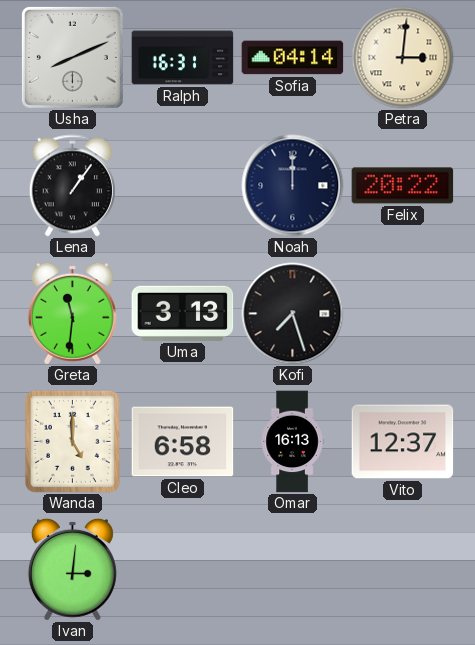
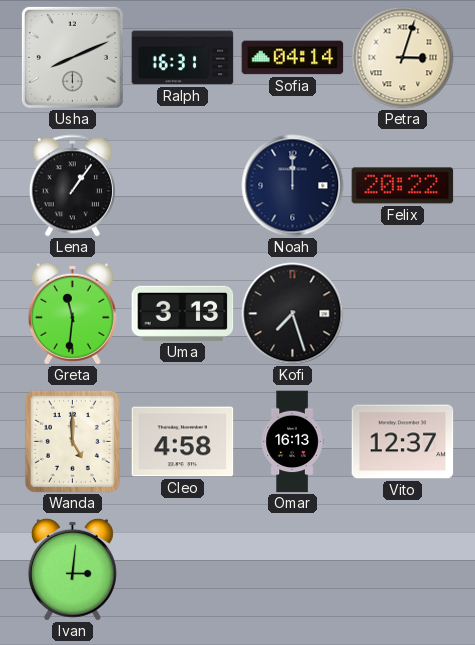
Petra: 3:01 -> 3:03 (403, 58)
Cleo: 6:58 -> 4:58 (183, 442)
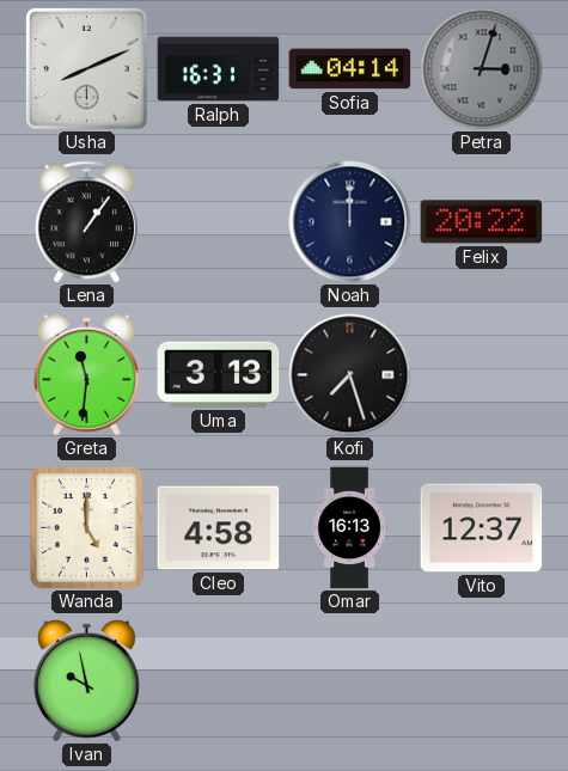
Petra dial: cream -> grey (482, 69)
Ivan: 3:01 -> 9:58 (86, 680)
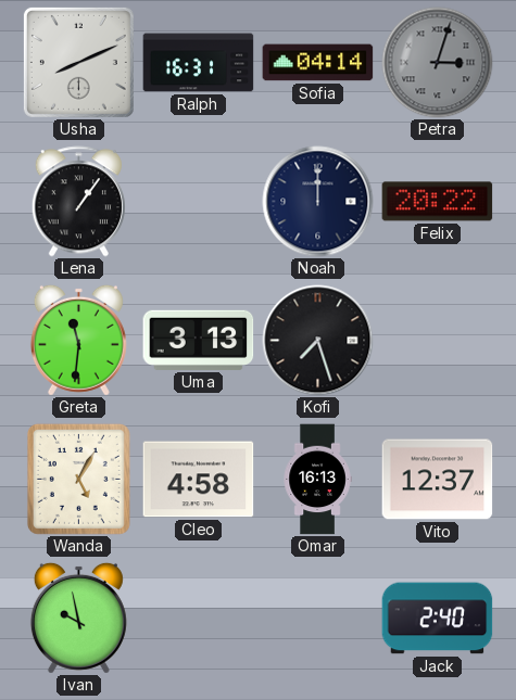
Wanda: 5:00 -> 5:05 (78, 479)
Jack: none -> 2:40 (438, 619)
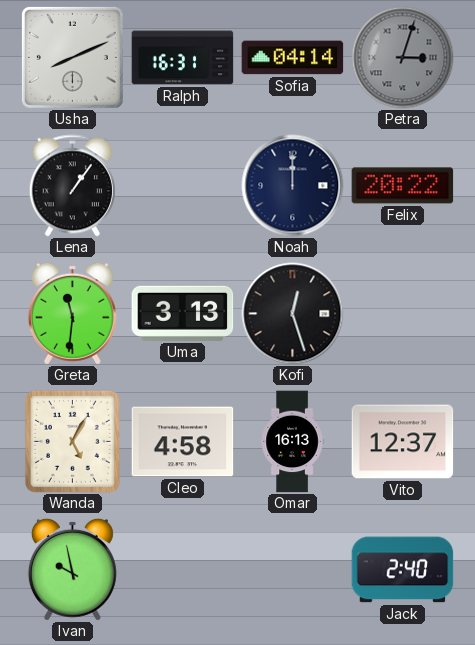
Kofi: 7:27 -> 12:27 (293, 314)
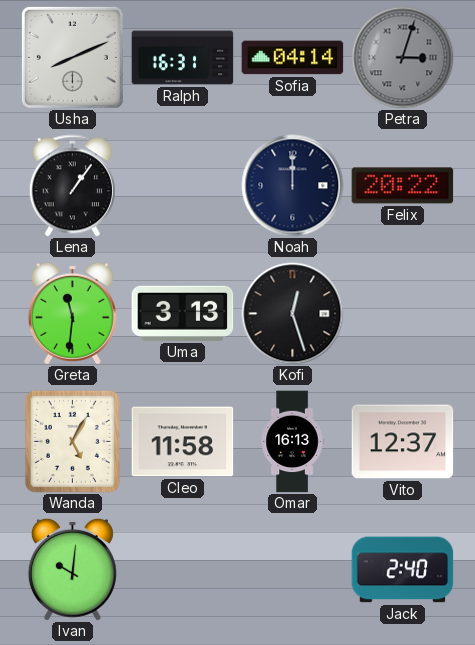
Cleo: 4:58 -> 11:58 (183, 442)
Ivan: 9:58 -> 10:01 (72, 569)
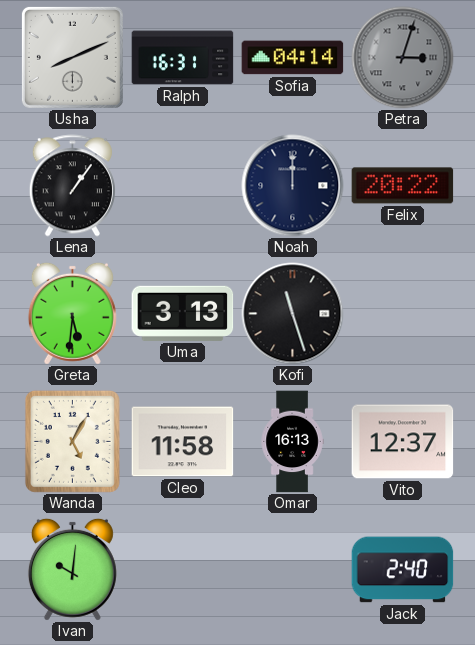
Greta: 11:31 -> 5:31 (72, 313)
Kofi: 12:27 -> 11:27 (293, 314)
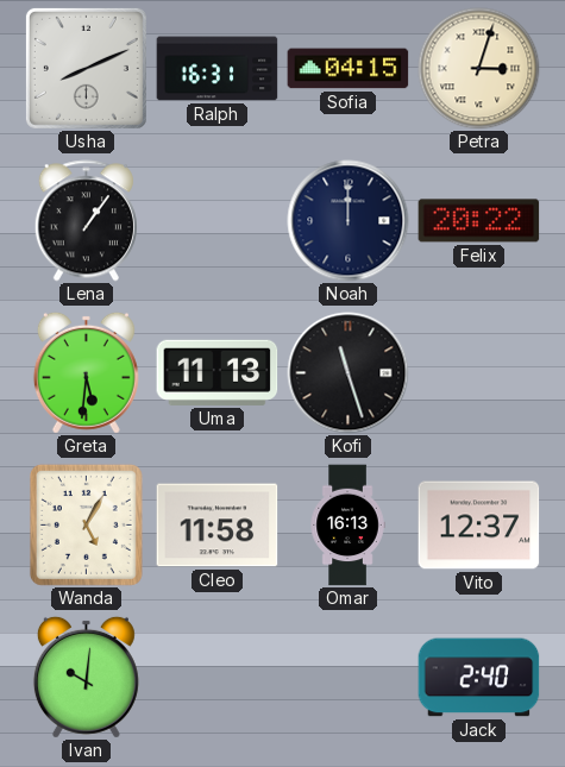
Sofia: 04:14 -> 04:15 (349, 69)
Petra dial: grey -> cream (479, 69)
Uma: 3:13 -> 11:13 (218, 372)
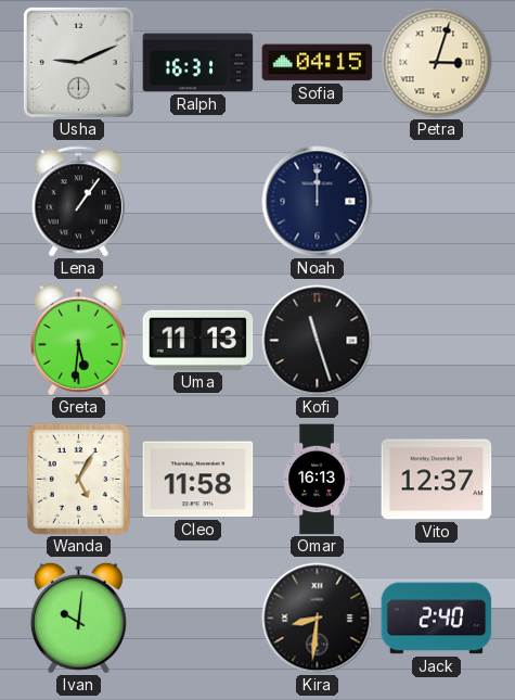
Usha: 8:11 -> 9:11 (78, 62)
Felix: 20:22 -> none (479, 221)
Kira: none -> 8:31 (318, 619)
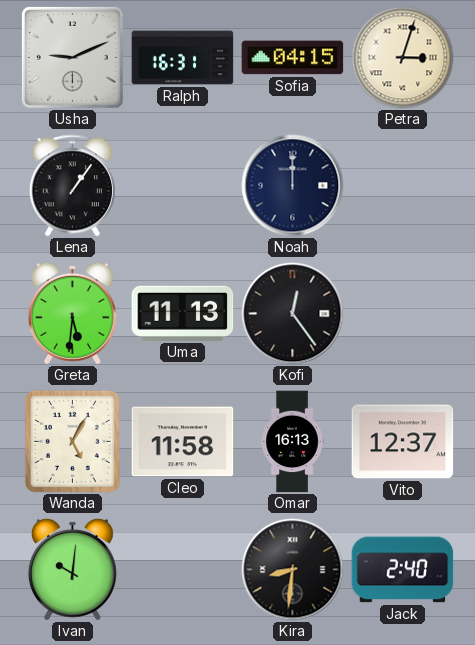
Kofi: 11:27 -> 12:24 (293, 314)
